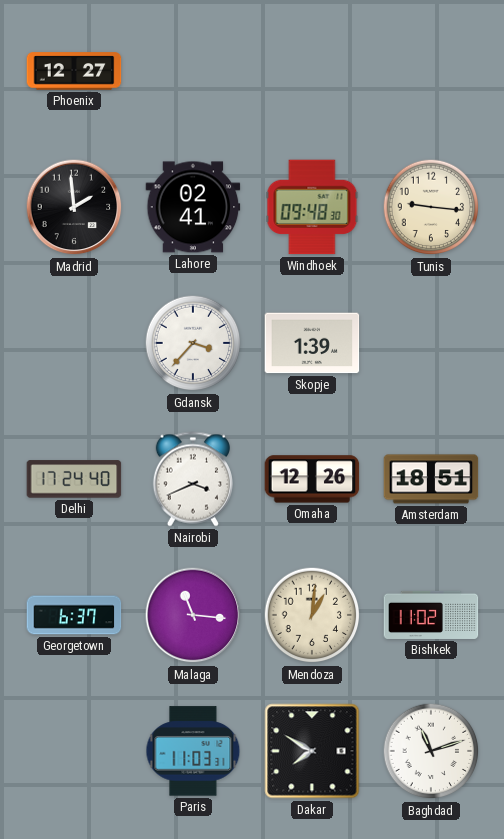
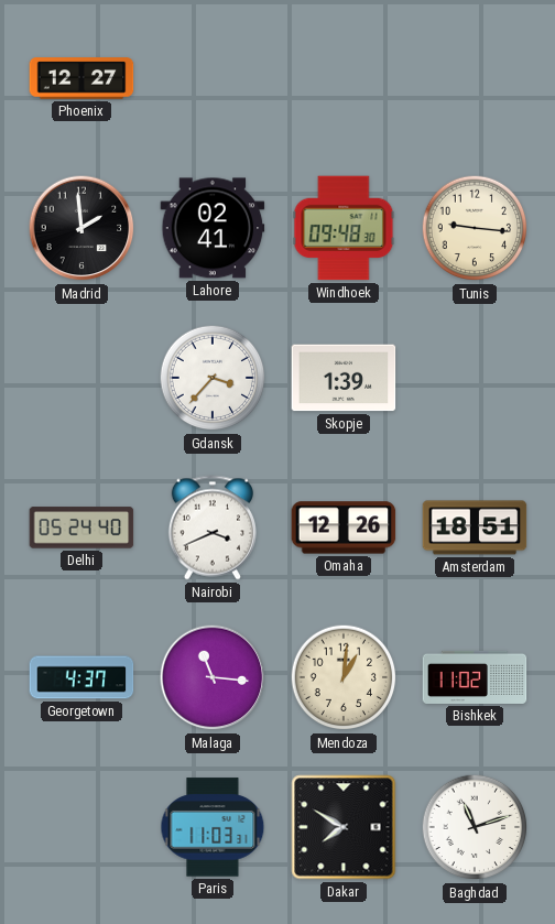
Delhi: 17:24 -> 05:24 (81, 528)
Georgetown: 6:37 -> 4:37 (81, 677)
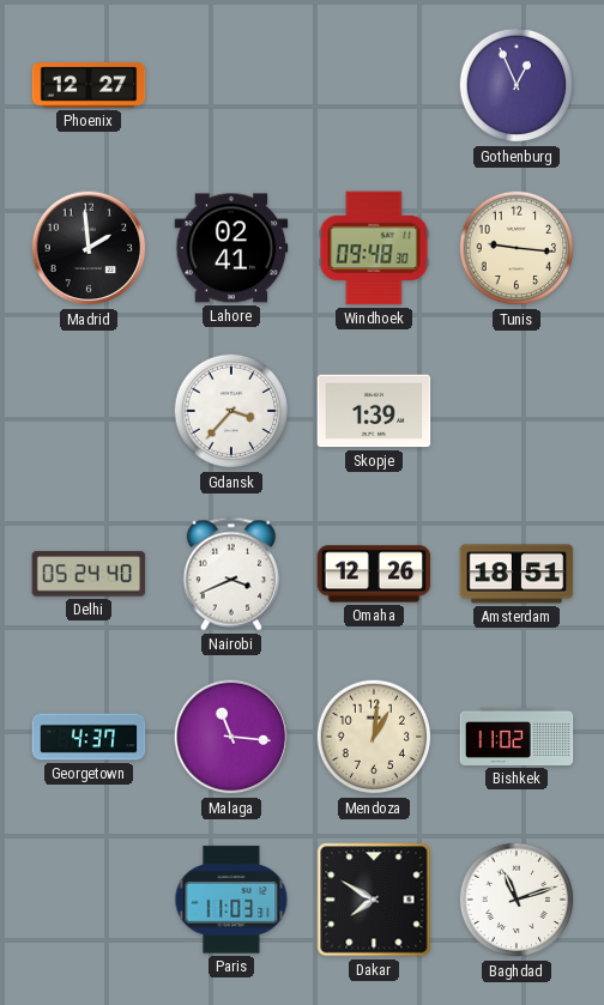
Gothenburg: none -> 12:56 (517, 85)
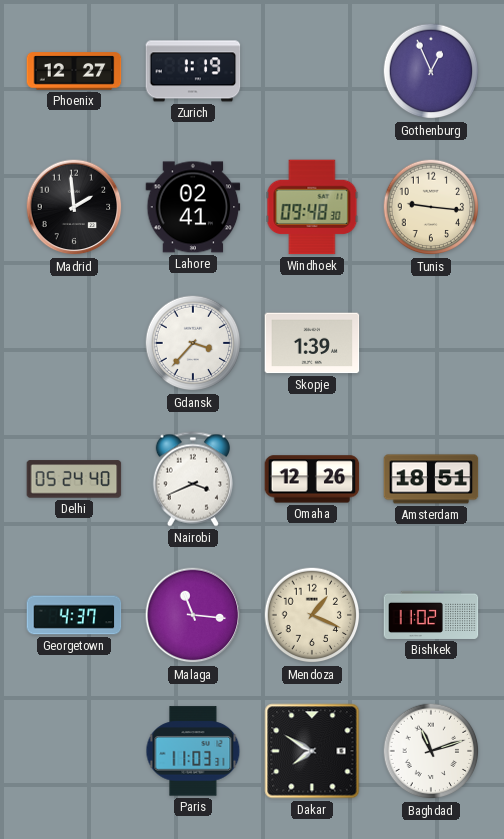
Zurich: none -> 1:19 (193, 71)
Mendoza: 1:01 -> 1:19 (312, 615)
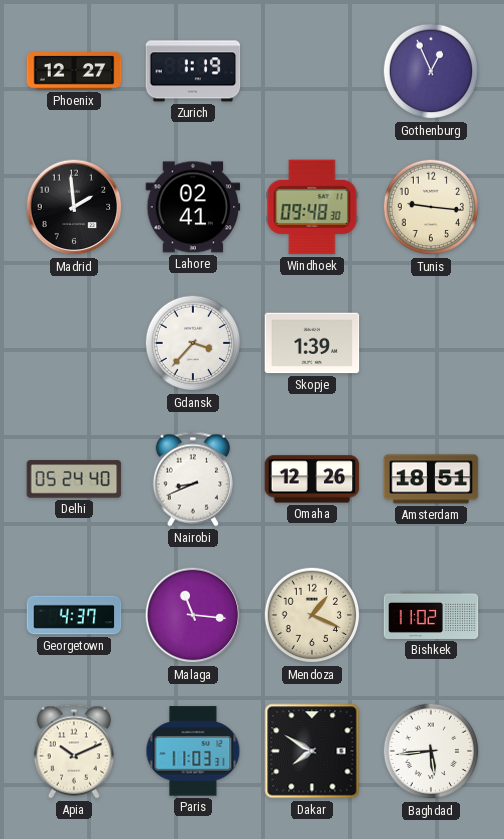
Nairobi: 3:41 -> 8:41 (193, 479)
Apia: none -> 10:11 (74, 751)
Baghdad: 11:12 -> 5:44 (431, 751)
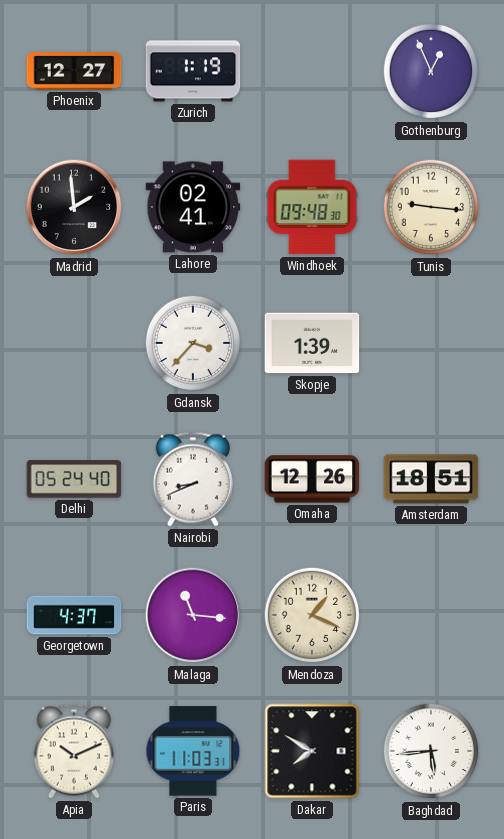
Bishkek: 11:02 -> none (431, 615)
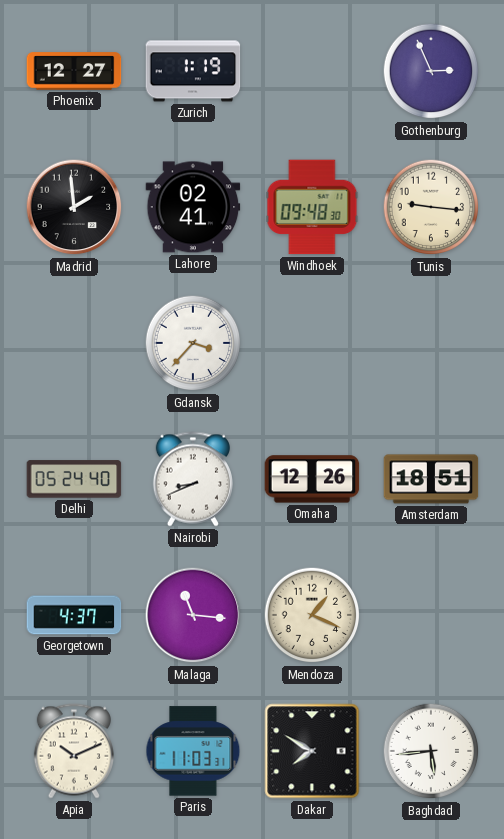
Gothenburg: 12:56 -> 2:56 (431, 71)
Skopje: 1:39 -> none (312, 343)
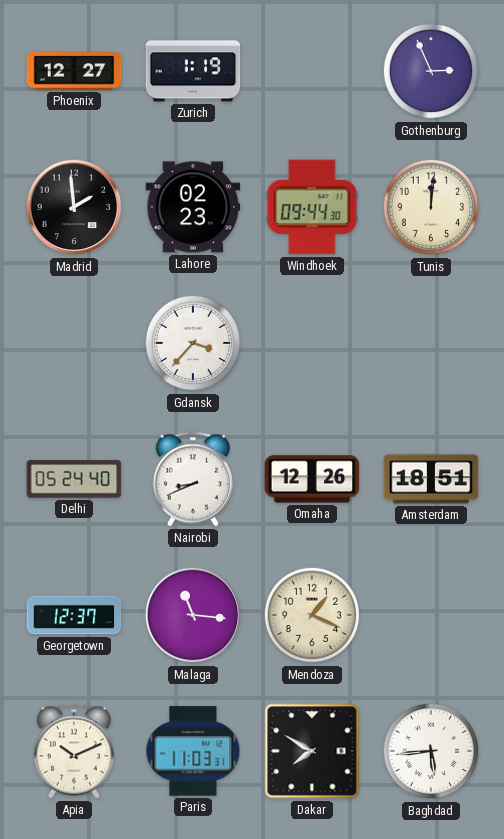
Lahore: 02:41 -> 02:23 (193, 207)
Windhoek: 09:48 -> 09:44 (312, 207)
Tunis: 9:16 -> 12:01 (431, 207)
Georgetown: 4:37 -> 12:37 (74, 615)
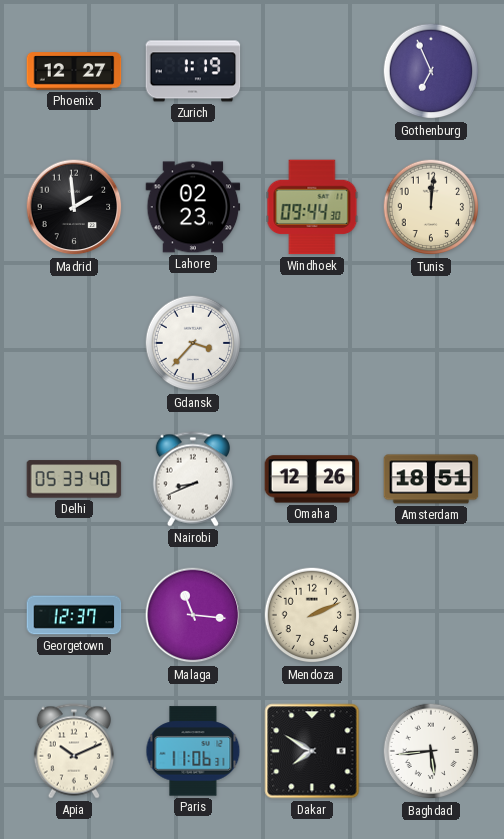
Gothenburg: 2:56 -> 6:56 (431, 71)
Delhi: 05:24 -> 05:33 (74, 479)
Mendoza: 1:19 -> 2:11 (312, 615)
Paris: 11:03 -> 11:06 (193, 751)
